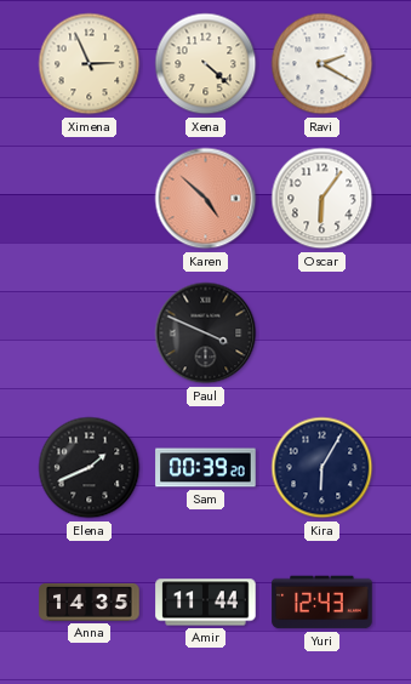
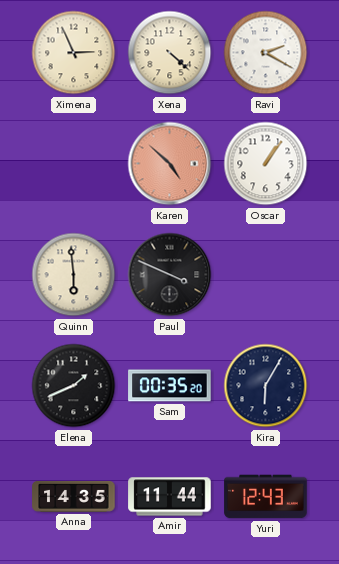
Oscar: 6:06 -> 1:06 (266, 164)
Quinn: none -> 5:59 (74, 275)
Sam: 00:39 -> 00:35 (170, 386)
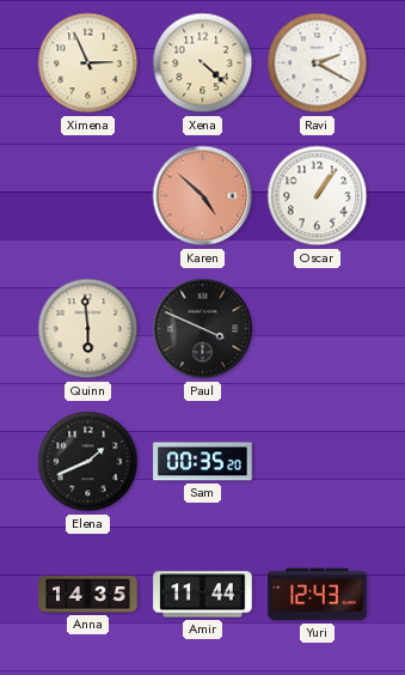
Kira: 6:05 -> none (266, 386)
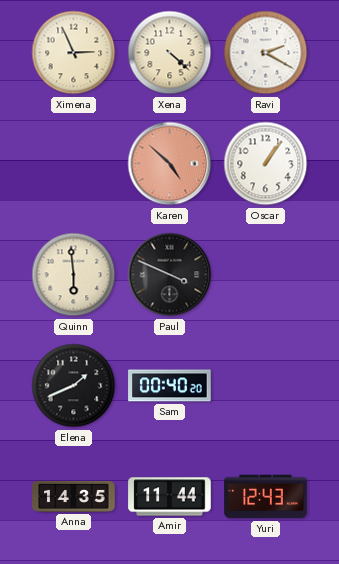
Sam: 00:35 -> 00:40 (170, 386)
